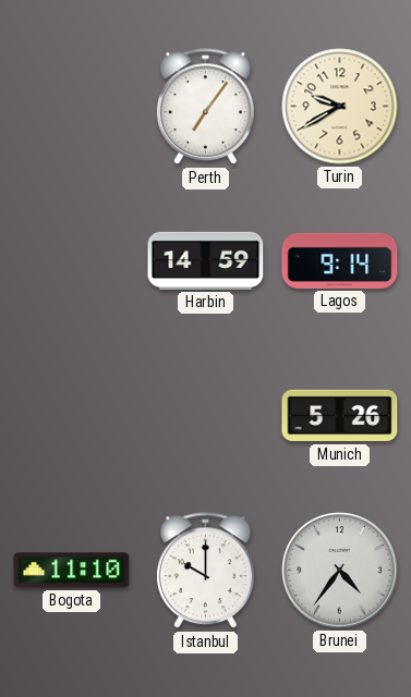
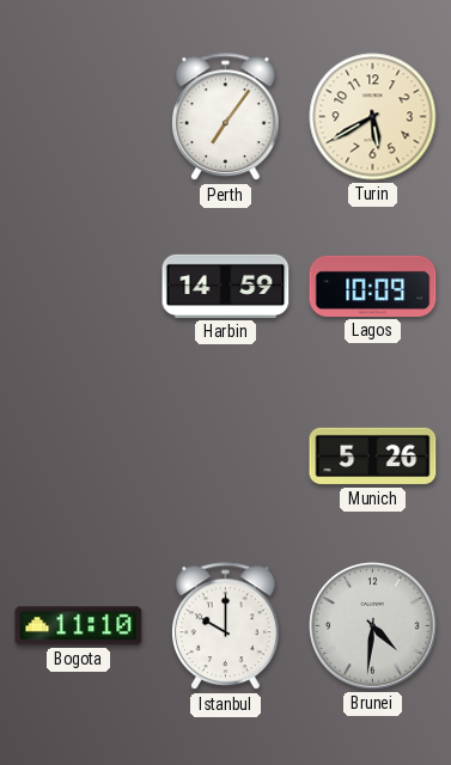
Turin: 9:40 -> 5:40 (373, 117)
Lagos: 9:14 -> 10:09 (373, 286)
Brunei: 4:36 -> 4:31 (373, 626)
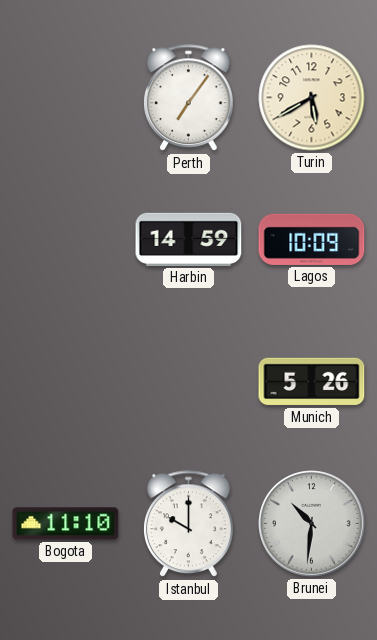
Brunei: 4:31 -> 10:31 (312, 524)
